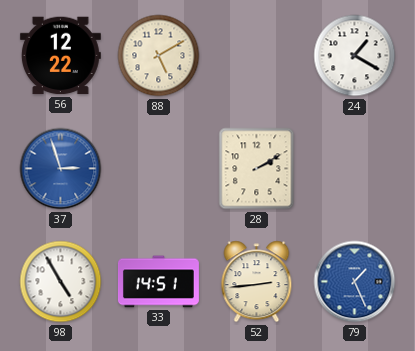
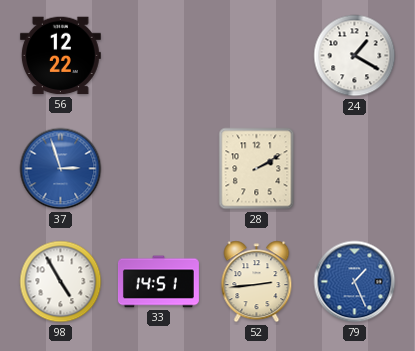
88: 5:10 -> none (159, 56)
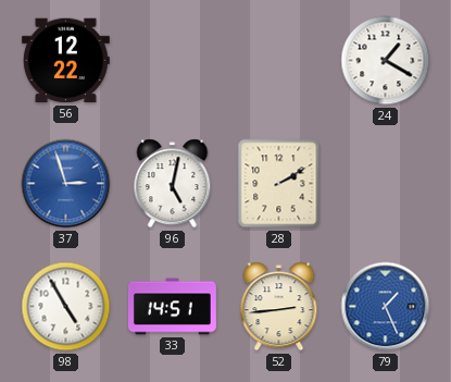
96: none -> 5:02 (173, 184)
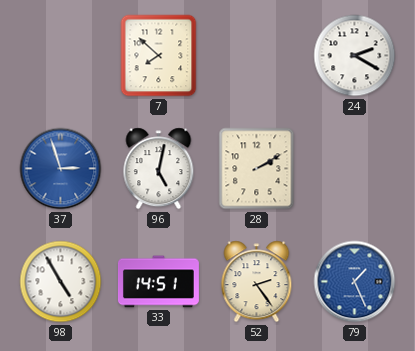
56: 12:22 -> none (65, 61)
7: none -> 7:52 (159, 56)
24: 1:20 -> 2:20 (355, 56)
52: 2:44 -> 2:24 (257, 282)
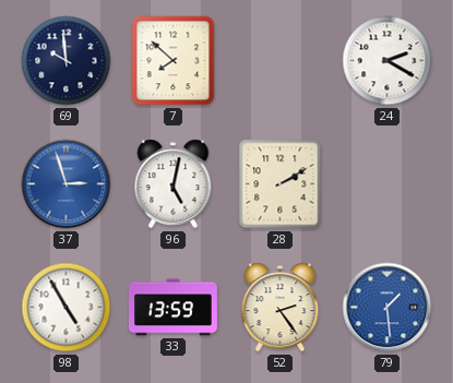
69: none -> 9:59 (67, 61)
33: 14:51 -> 13:59 (172, 308)
79: 1:26 -> 1:29 (388, 308)
